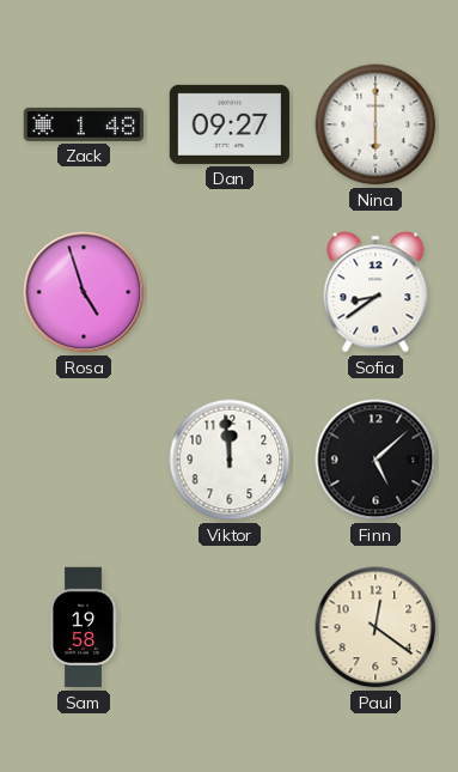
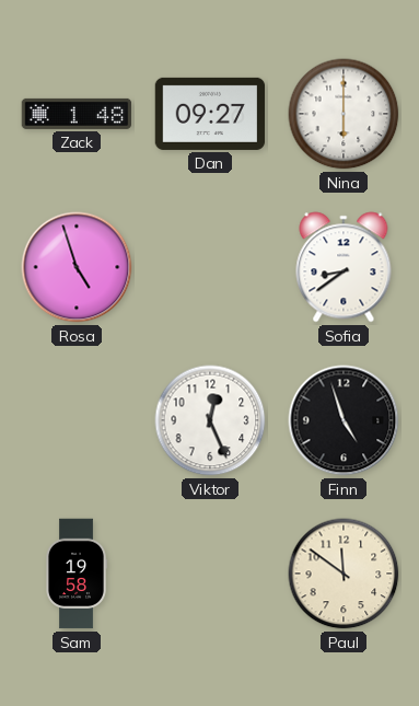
Viktor: 11:59 -> 12:26 (210, 420)
Finn: 5:08 -> 4:57 (344, 420)
Paul: 12:21 -> 11:51 (344, 574)
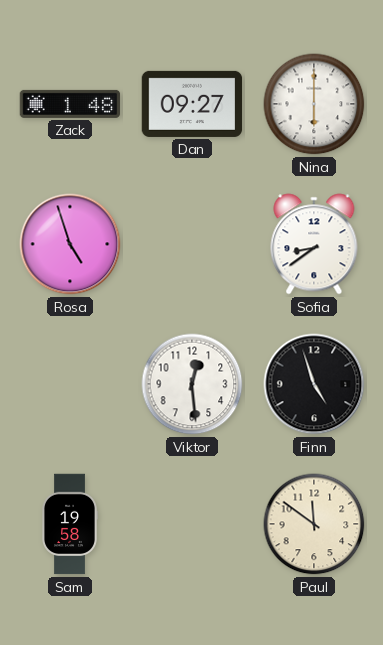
Viktor: 12:26 -> 12:29 (192, 384)
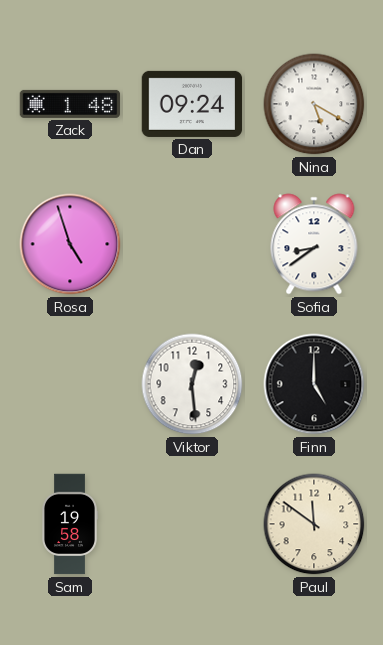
Dan: 09:27 -> 09:24 (192, 104)
Nina: 6:00 -> 5:20 (314, 104)
Finn: 4:57 -> 5:00 (314, 384)
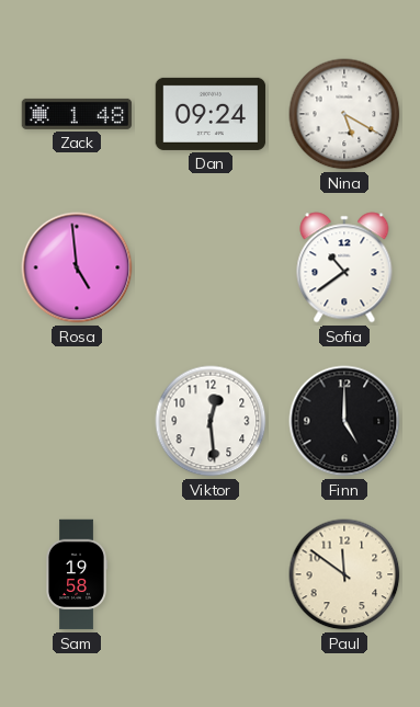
Rosa: 4:57 -> 4:59 (77, 267)
Sofia: 8:39 -> 10:39 (344, 267)
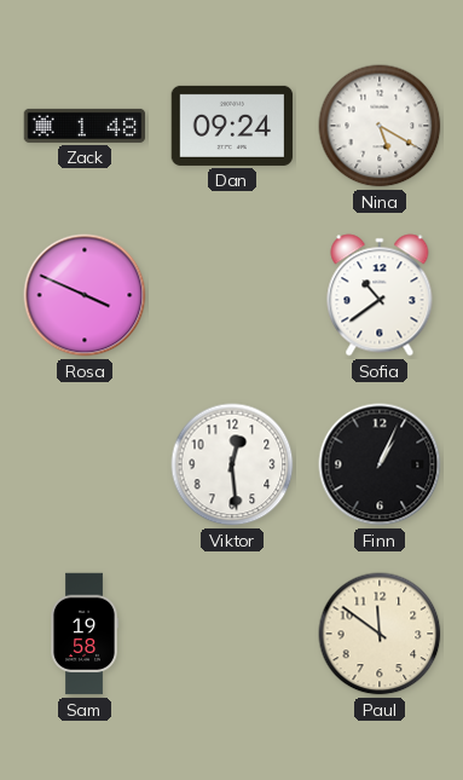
Rosa: 4:59 -> 3:49 (85, 295)
Finn: 5:00 -> 1:04 (380, 464)
